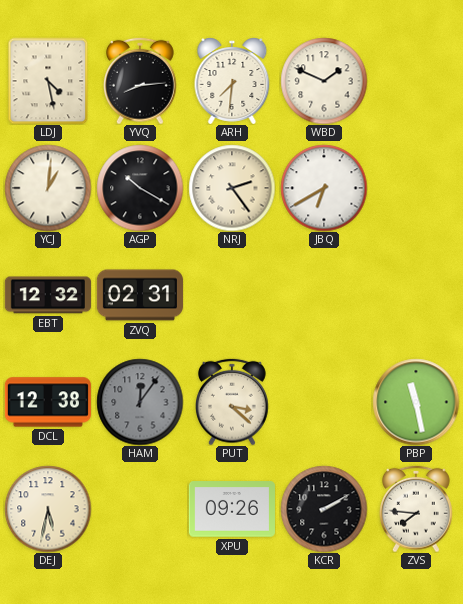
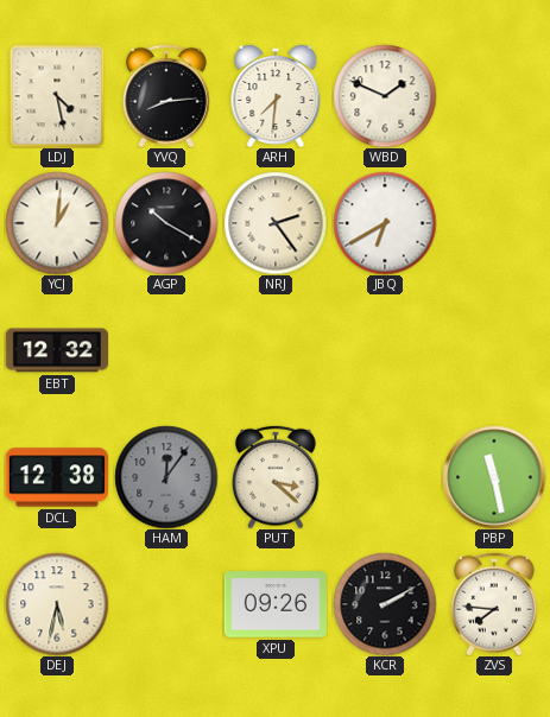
ZVQ: 02:31 -> none (140, 295)
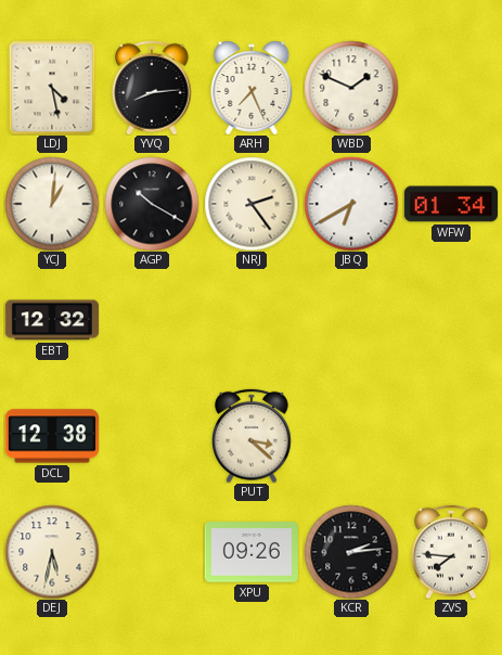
ARH: 7:31 -> 7:26 (252, 88)
WFW: none -> 01:34 (451, 204)
HAM: 12:06 -> none (166, 477)
PBP: 11:28 -> none (494, 477)
KCR: 2:10 -> 2:14 (351, 552)
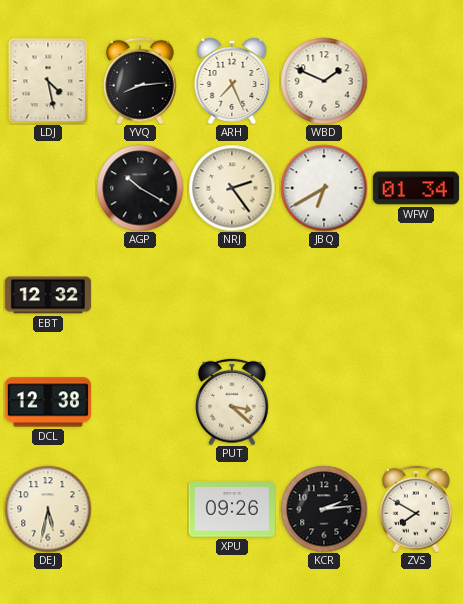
YCJ: 1:01 -> none (52, 204)
ZVS: 7:46 -> 7:50 (417, 509)
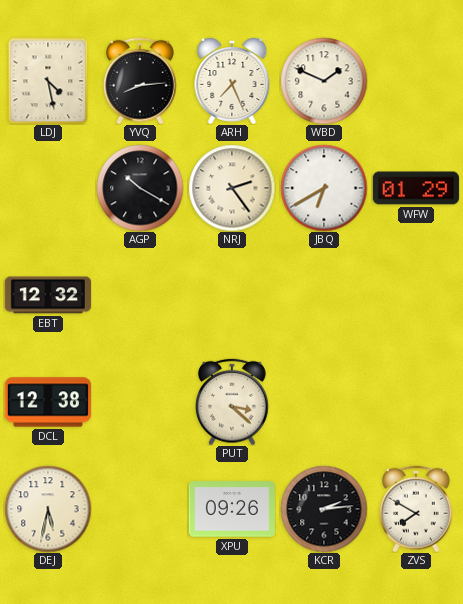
WFW: 01:34 -> 01:29 (416, 188)
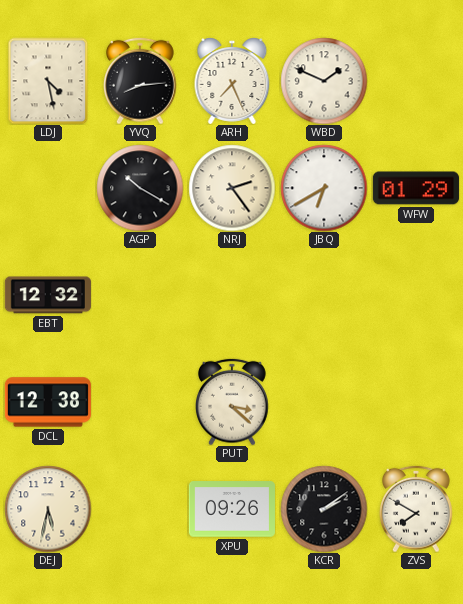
KCR: 2:14 -> 2:09 (324, 509)
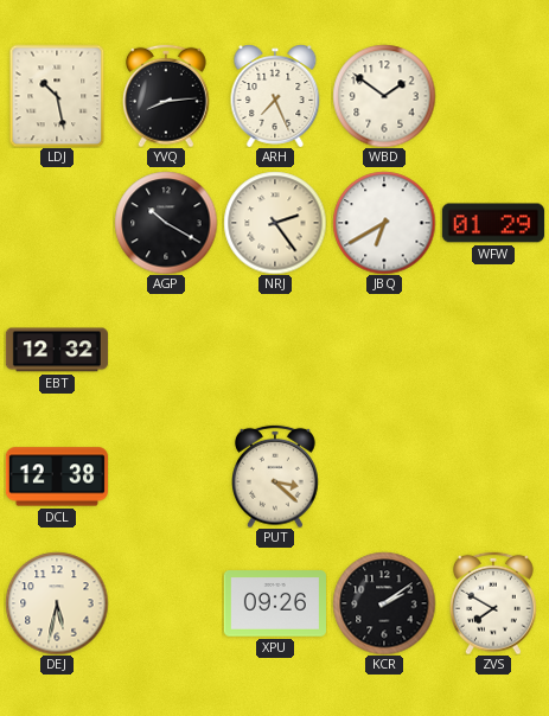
LDJ: 4:28 -> 10:28 (57, 96)
WBD: 1:49 -> 1:51 (384, 96)
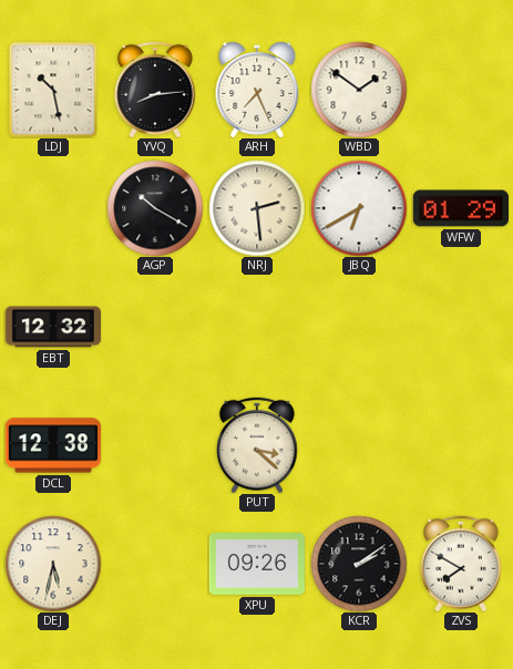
NRJ: 2:24 -> 2:29 (257, 208)
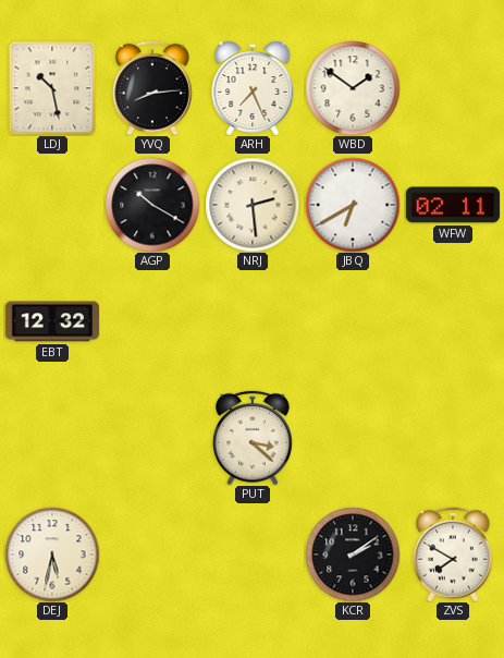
WFW: 01:29 -> 02:11 (453, 205)
DCL: 12:38 -> none (53, 445)
XPU: 09:26 -> none (257, 564)
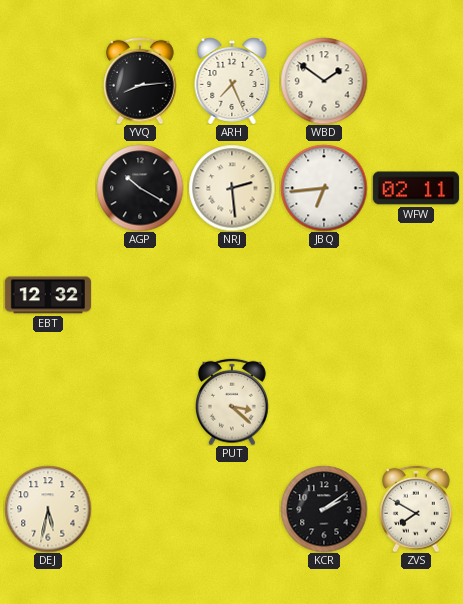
LDJ: 10:28 -> none (52, 88)
JBQ: 6:40 -> 6:44 (324, 188)
